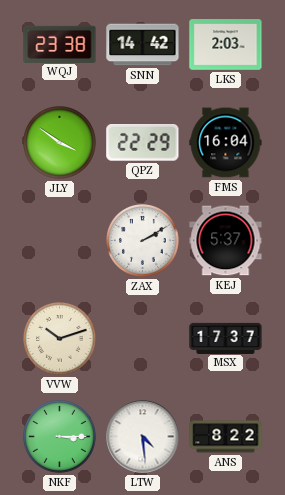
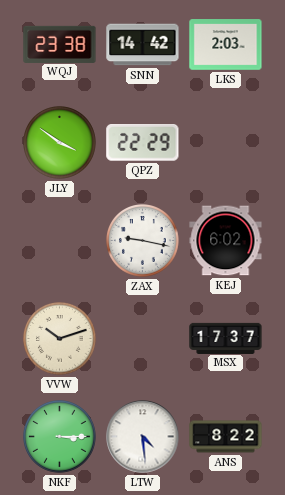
FMS: 16:04 -> none (226, 143)
ZAX: 2:10 -> 9:17 (143, 241)
KEJ: 5:37 -> 6:02 (226, 241)
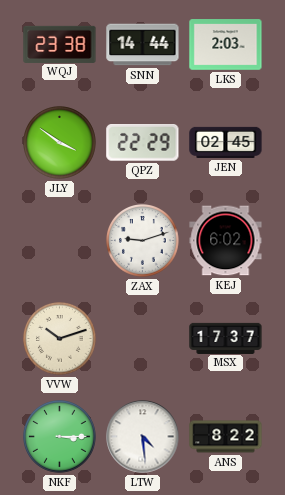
SNN: 14:42 -> 14:44 (143, 45)
JEN: none -> 02:45 (226, 142)
ZAX: 9:17 -> 9:12 (143, 241)
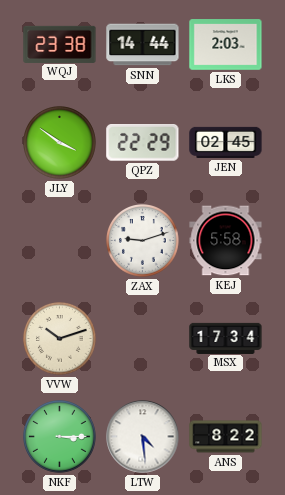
KEJ: 6:02 -> 5:58 (226, 241)
MSX: 17:37 -> 17:34 (226, 338)
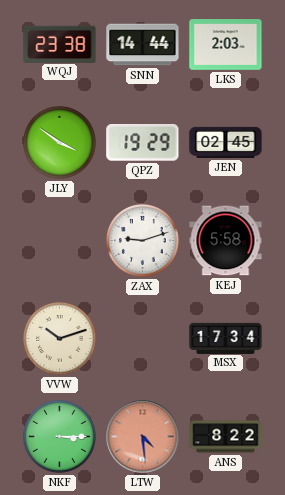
QPZ: 22:29 -> 19:29 (143, 143)
LTW dial: white -> salmon (143, 437)
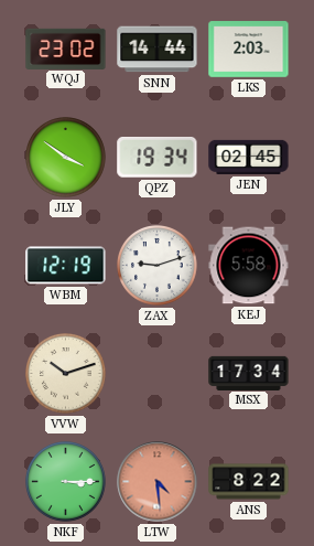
WQJ: 23:38 -> 23:02 (66, 49)
QPZ: 19:29 -> 19:34 (158, 158)
WBM: none -> 12:19 (66, 266)
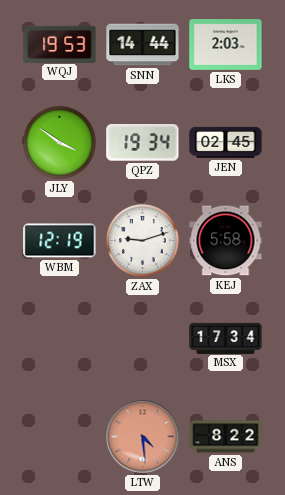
WQJ: 23:02 -> 19:53 (60, 44)
VVW: 10:12 -> none (66, 374)
NKF: 3:15 -> none (66, 482)
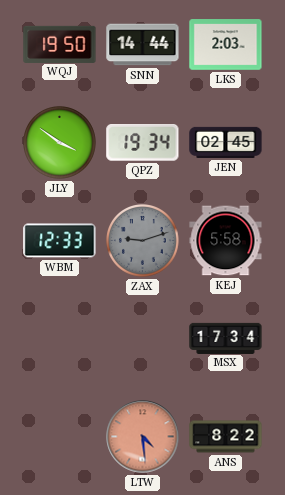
WQJ: 19:53 -> 19:50 (60, 44)
WBM: 12:19 -> 12:33 (60, 241)
ZAX dial: white -> grey (143, 241)
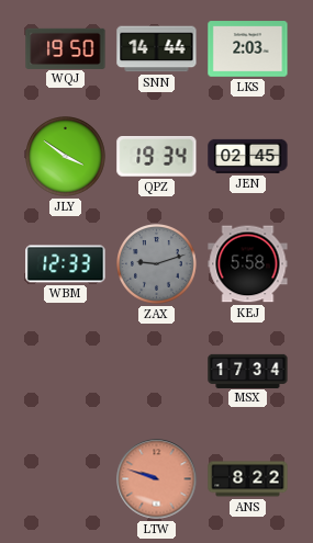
LTW: 4:29 -> 9:48 (157, 479)
